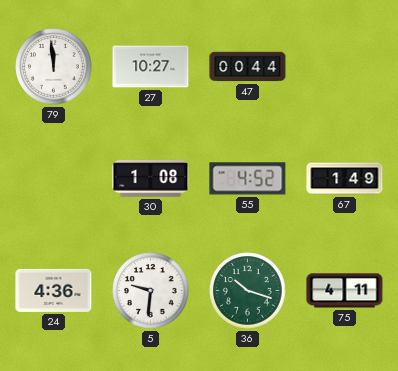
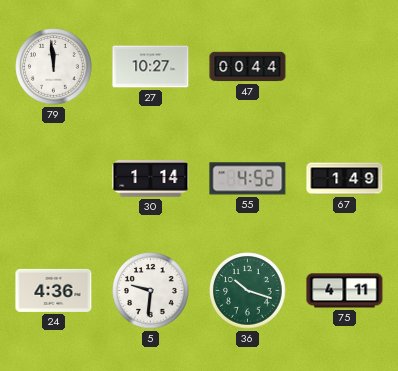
30: 1:08 -> 1:14 (151, 179)
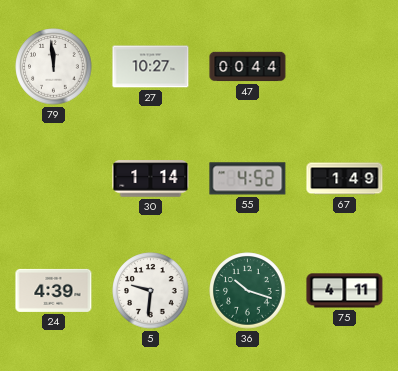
24: 4:36 -> 4:39 (54, 290)
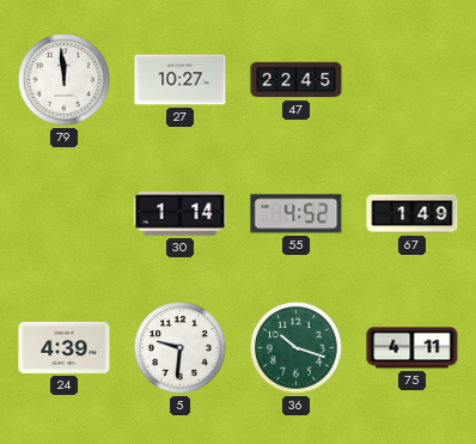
47: 00:44 -> 22:45 (297, 80)
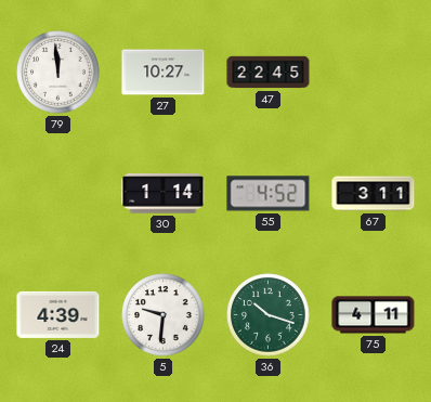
67: 1:49 -> 3:11 (374, 194)
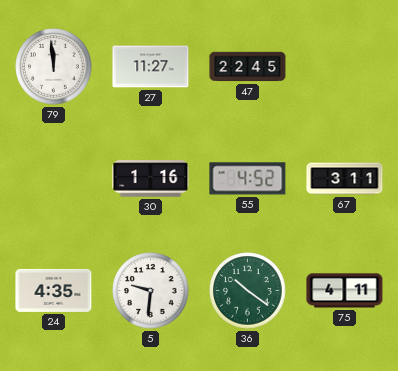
27: 10:27 -> 11:27 (151, 67)
30: 1:14 -> 1:16 (151, 179)
24: 4:39 -> 4:35 (54, 290)
36: 10:18 -> 10:21 (248, 291)
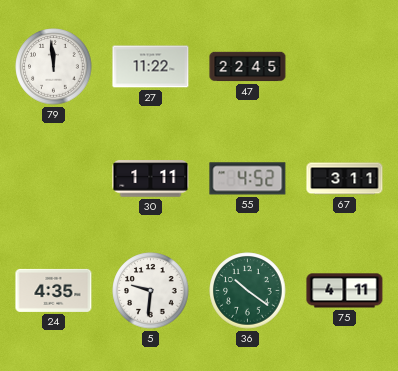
27: 11:27 -> 11:22 (151, 67)
30: 1:16 -> 1:11 (151, 179)
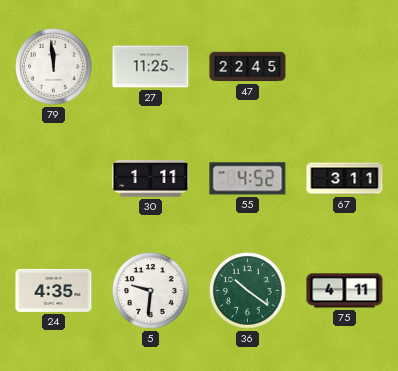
27: 11:22 -> 11:25 (151, 67)
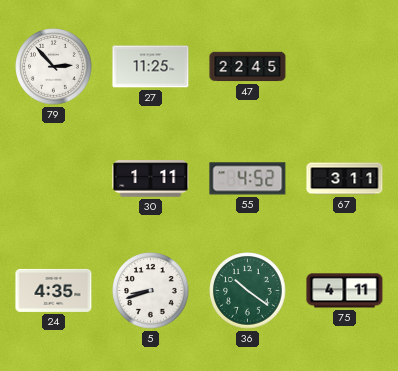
79: 11:59 -> 2:53 (54, 67)
5: 9:31 -> 8:42 (151, 291)
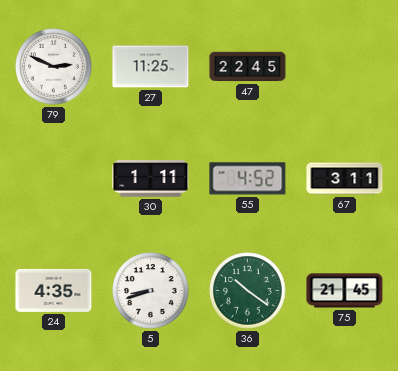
79: 2:53 -> 2:49 (54, 67)
75: 4:11 -> 21:45 (345, 291)
